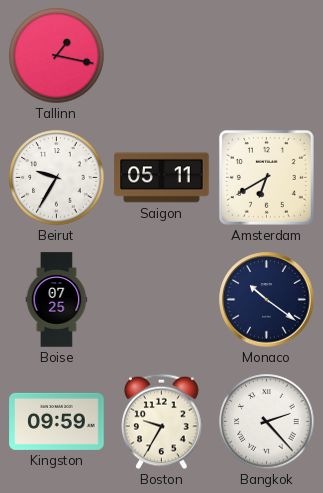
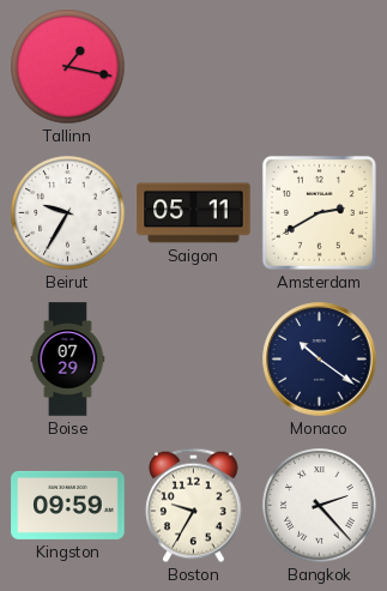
Amsterdam: 6:40 -> 2:40 (319, 212)
Boise: 07:25 -> 07:29 (68, 360)
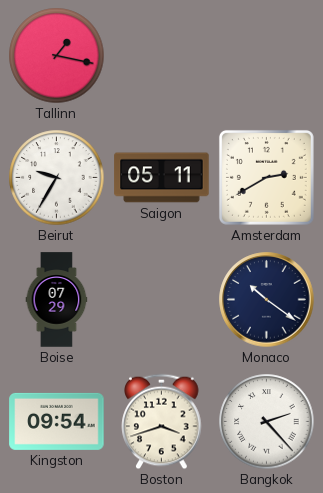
Kingston: 09:59 -> 09:54 (57, 421)
Boston: 9:35 -> 3:42 (162, 422)
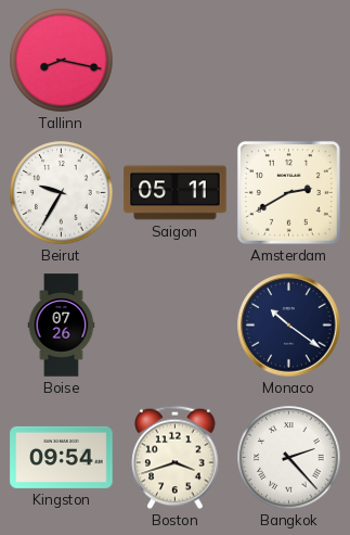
Tallinn: 1:17 -> 8:17 (62, 61)
Boise: 07:29 -> 07:26 (62, 326)
